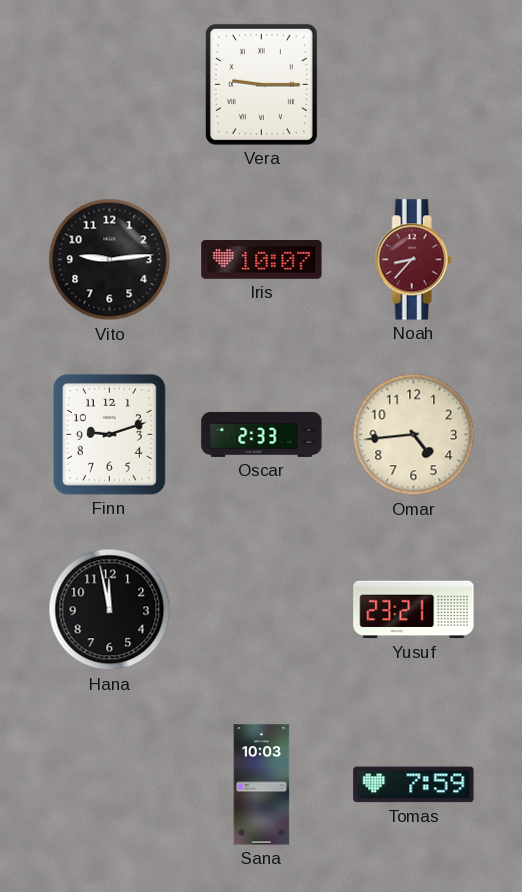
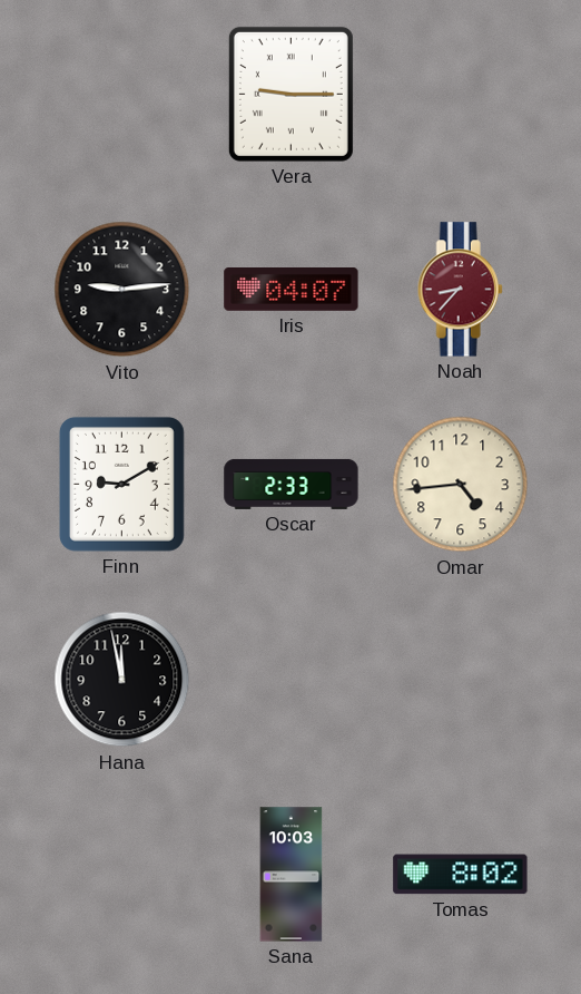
Iris: 10:07 -> 04:07 (292, 290)
Finn: 9:12 -> 9:10 (121, 484)
Yusuf: 23:21 -> none (414, 610)
Tomas: 7:59 -> 8:02 (461, 875)
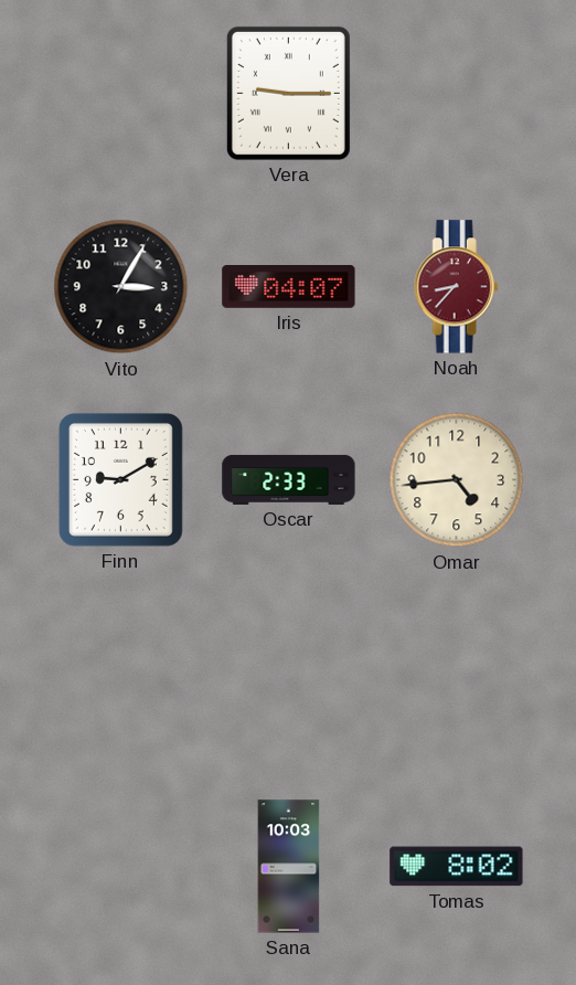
Vito: 9:14 -> 3:05 (121, 287)
Hana: 11:58 -> none (122, 680)
